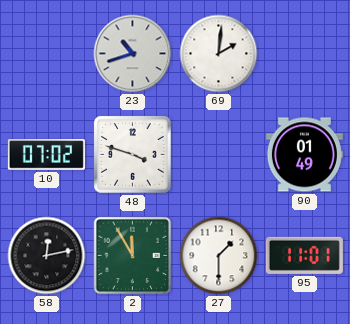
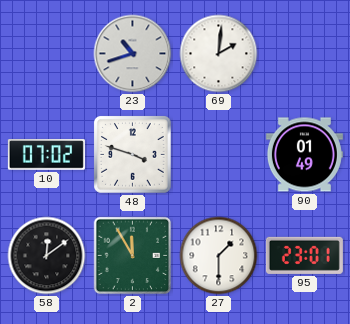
58: 12:13 -> 12:09 (47, 256)
95: 11:01 -> 23:01 (304, 255)
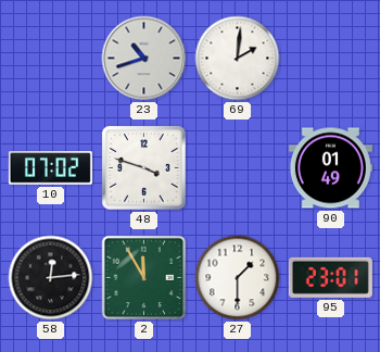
58: 12:09 -> 12:14 (51, 278)
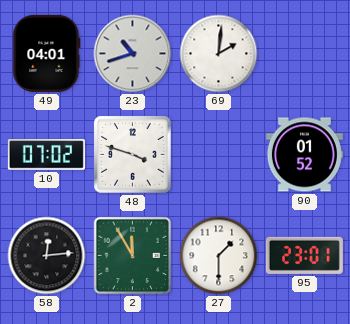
49: none -> 04:01 (47, 53)
90: 01:49 -> 01:52 (304, 155)
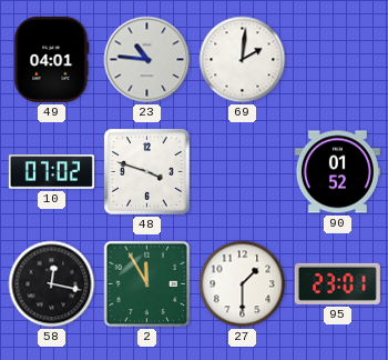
23: 10:42 -> 10:46 (147, 60)
58: 12:14 -> 12:17 (52, 284)
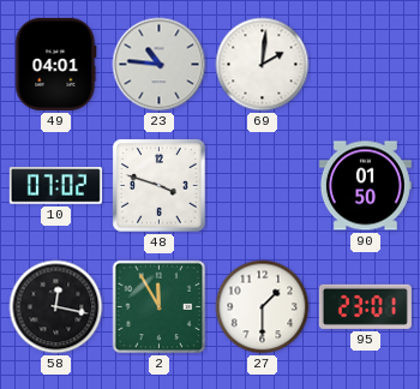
90: 01:52 -> 01:50 (365, 186)
